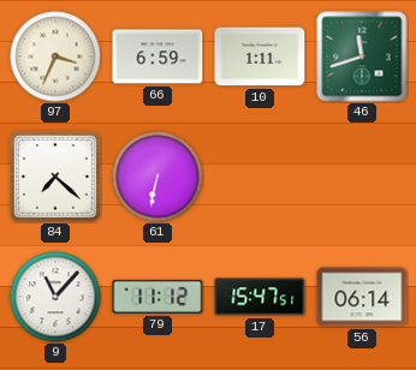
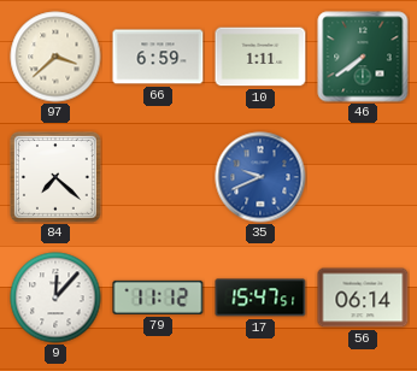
97: 3:34 -> 3:38 (55, 57)
46: 11:42 -> 7:39 (363, 57)
61: 6:32 -> none (158, 177)
35: none -> 9:41 (260, 177)
9: 11:07 -> 12:07 (55, 298)
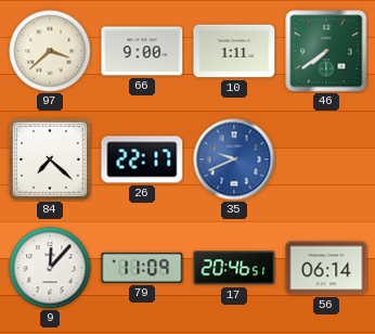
66: 6:59 -> 9:00 (142, 51)
26: none -> 22:17 (142, 159)
79: 11:12 -> 11:09 (142, 268)
17: 15:47 -> 20:46 (234, 268)
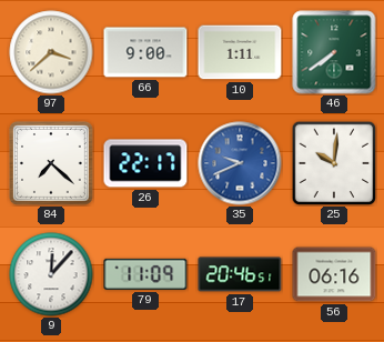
25: none -> 10:01 (333, 162)
56: 06:14 -> 06:16 (334, 274)
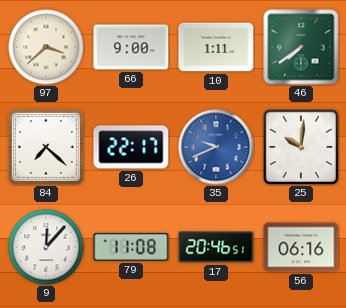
79: 11:09 -> 11:08 (131, 247)
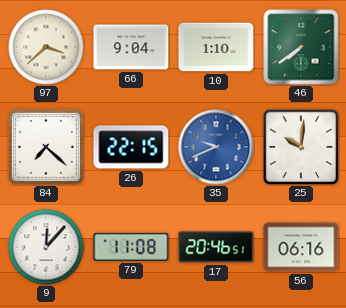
66: 9:00 -> 9:04 (131, 47)
10: 1:11 -> 1:10 (216, 47)
26: 22:17 -> 22:15 (131, 147)
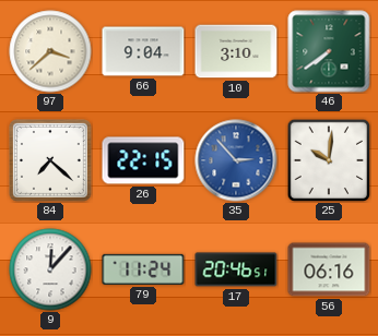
10: 1:10 -> 3:10 (236, 51)
35: 9:41 -> 2:53 (236, 160)
79: 11:08 -> 11:24 (143, 269)
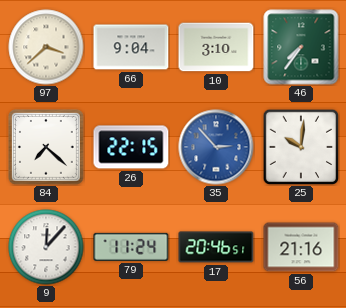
46: 7:39 -> 7:36 (301, 47)
56: 06:16 -> 21:16 (301, 247)
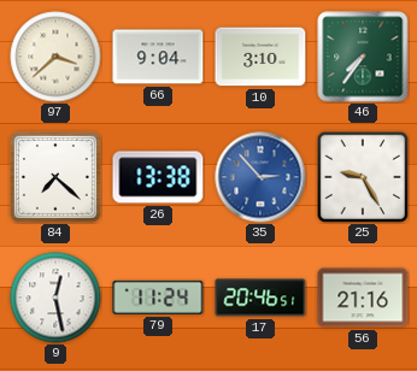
26: 22:15 -> 13:38 (158, 177)
25: 10:01 -> 9:25 (362, 176)
9: 12:07 -> 12:28 (55, 298)
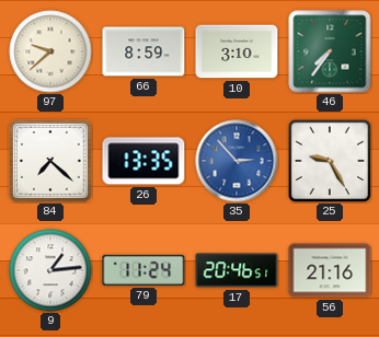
97: 3:38 -> 9:38 (50, 51)
66: 9:04 -> 8:59 (143, 51)
26: 13:38 -> 13:35 (143, 161)
9: 12:28 -> 1:14 (50, 270)
